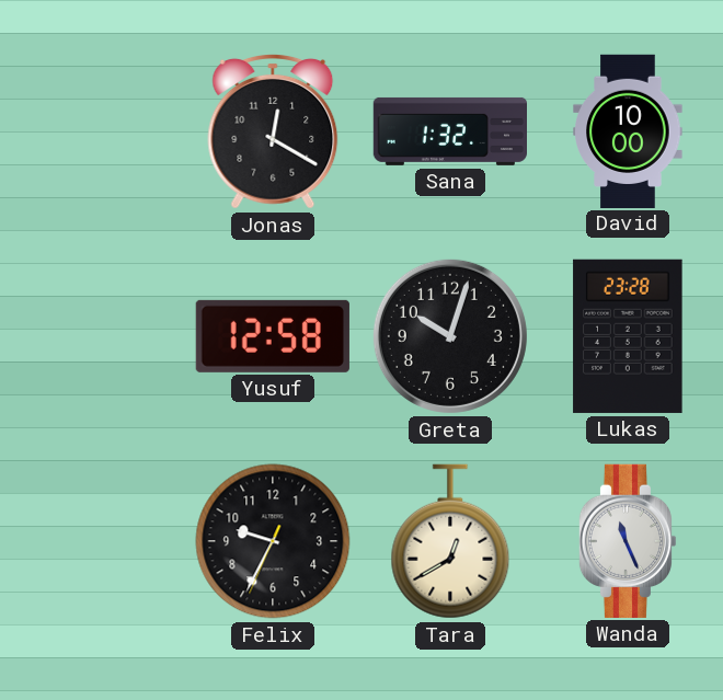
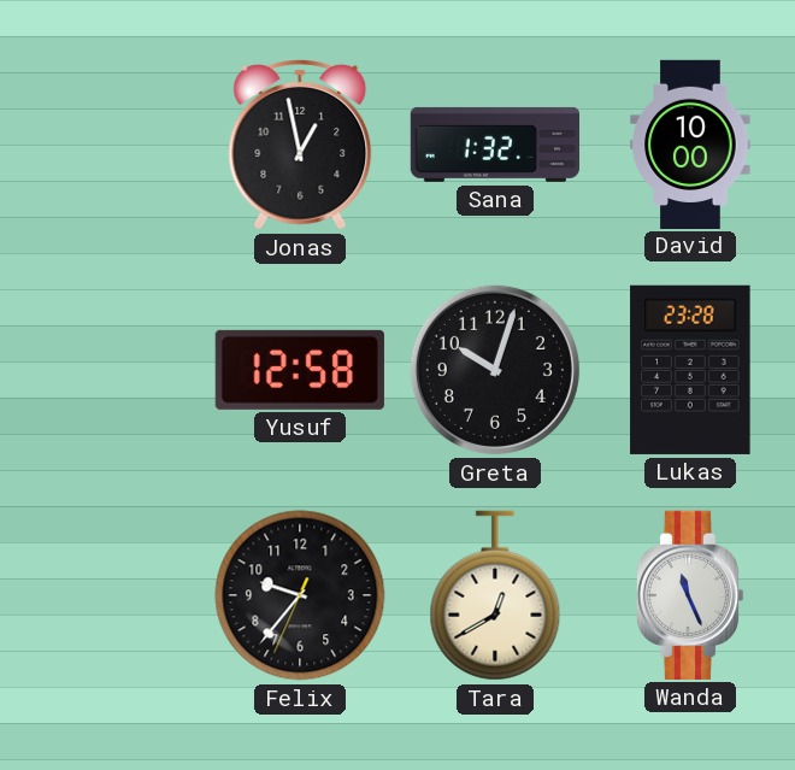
Jonas: 12:20 -> 12:58 (300, 146)
Felix: 9:34 -> 9:36 (300, 595)
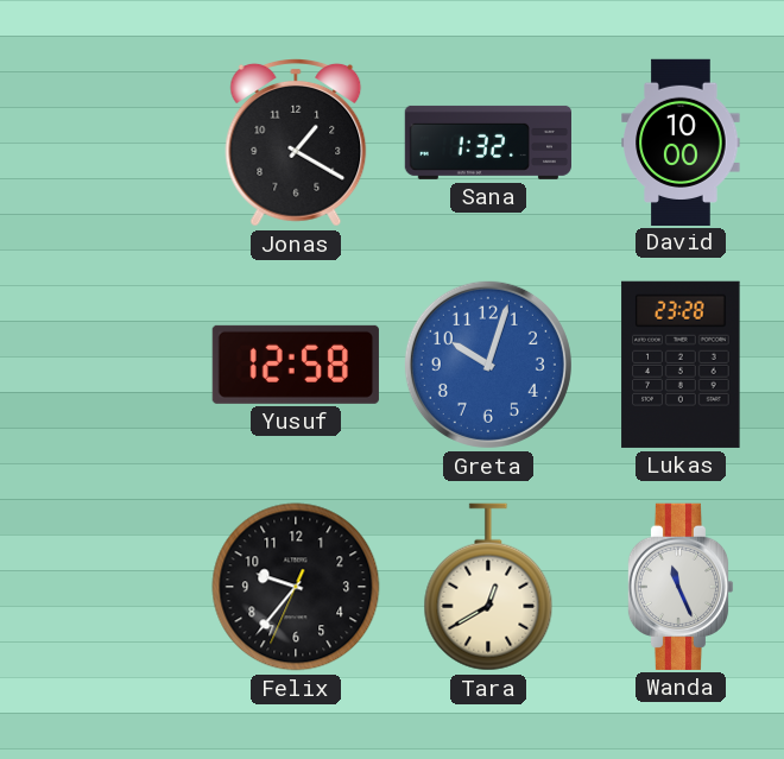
Jonas: 12:58 -> 1:20 (296, 144)
Greta dial: black -> blue (488, 365)
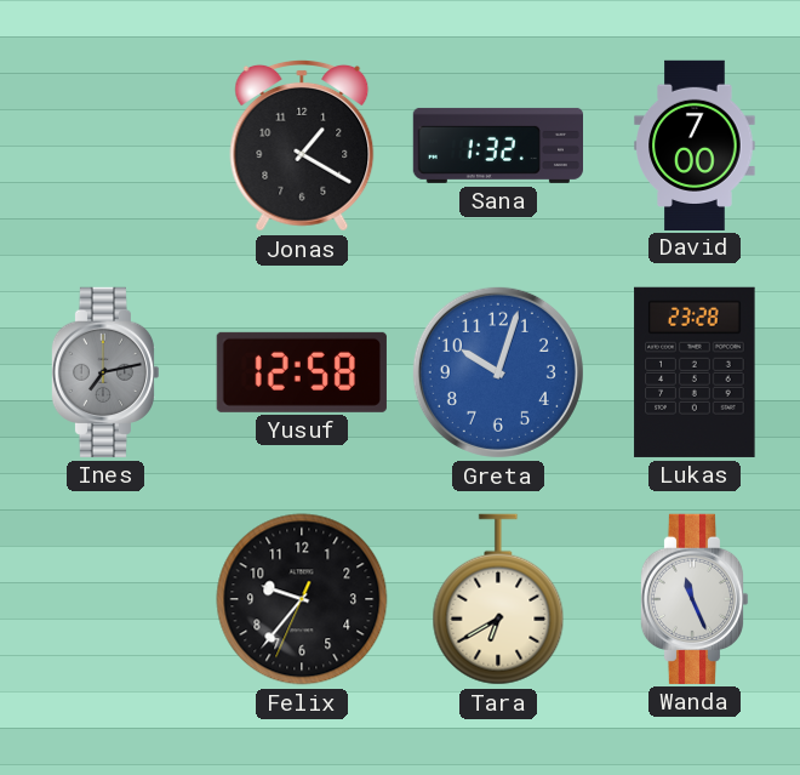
David: 10:00 -> 7:00 (695, 144)
Ines: none -> 7:13 (105, 372)
Tara: 12:40 -> 6:40 (498, 599)
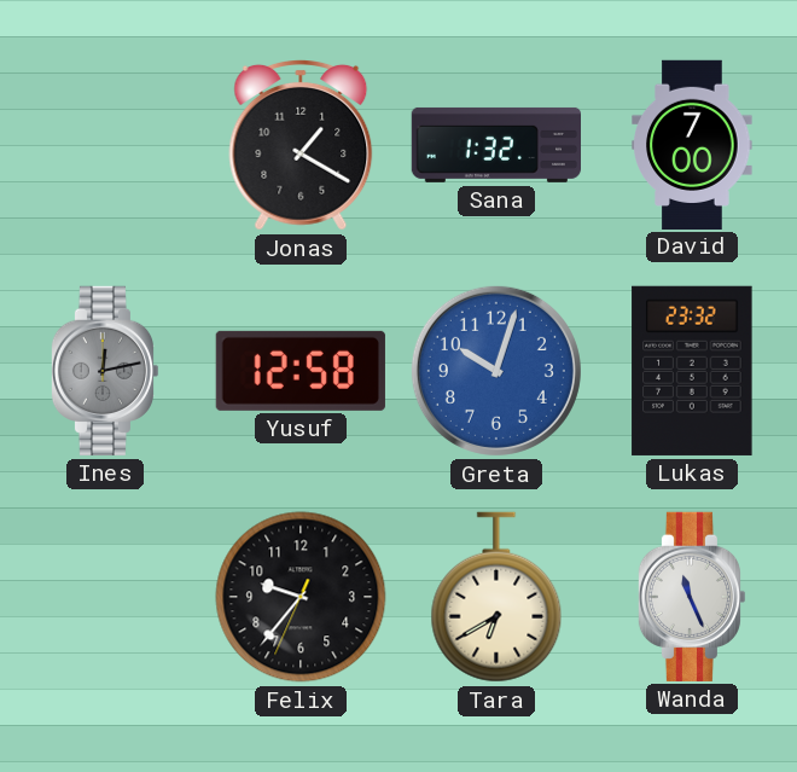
Ines: 7:13 -> 12:13 (105, 371)
Lukas: 23:28 -> 23:32 (692, 371)
